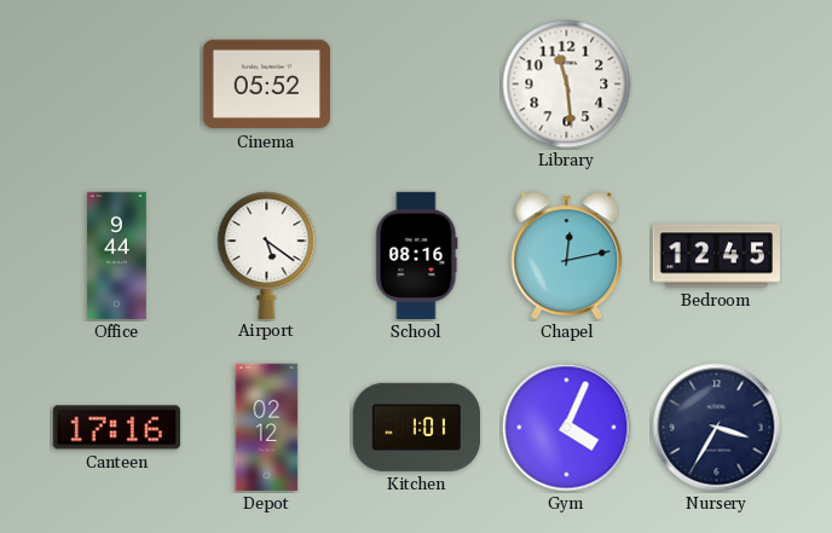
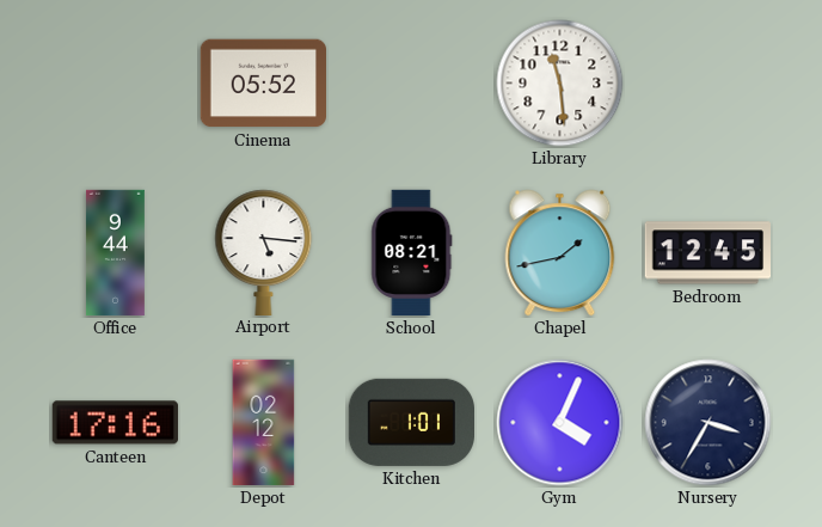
Airport: 5:21 -> 5:16 (264, 252)
School: 08:16 -> 08:21 (412, 253)
Chapel: 12:13 -> 1:43 (560, 253)
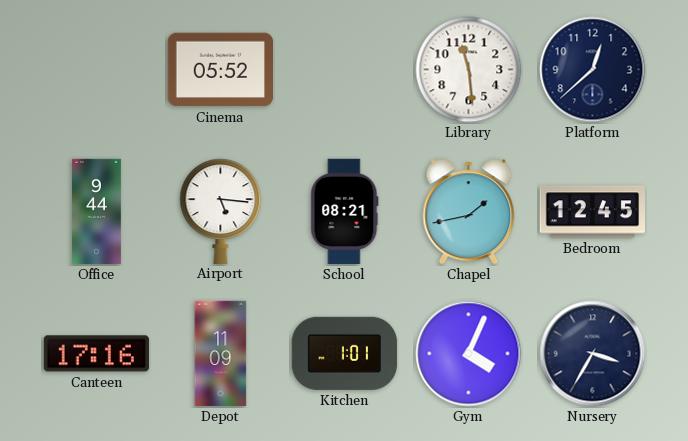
Platform: none -> 12:38 (593, 70)
Depot: 02:12 -> 11:09 (221, 354)
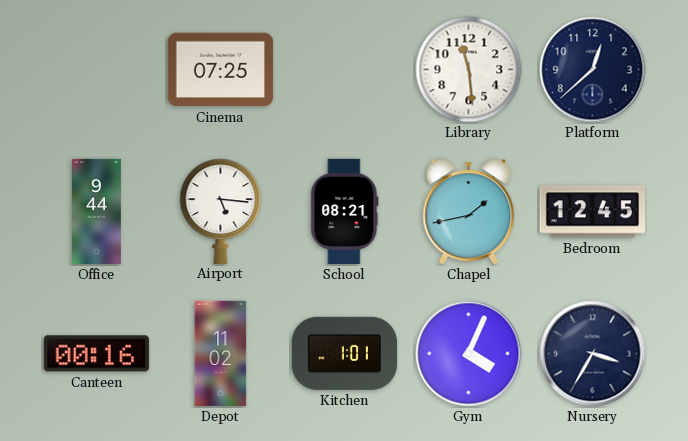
Cinema: 05:52 -> 07:25 (220, 70)
Canteen: 17:16 -> 00:16 (96, 354)
Depot: 11:09 -> 11:02 (221, 354)
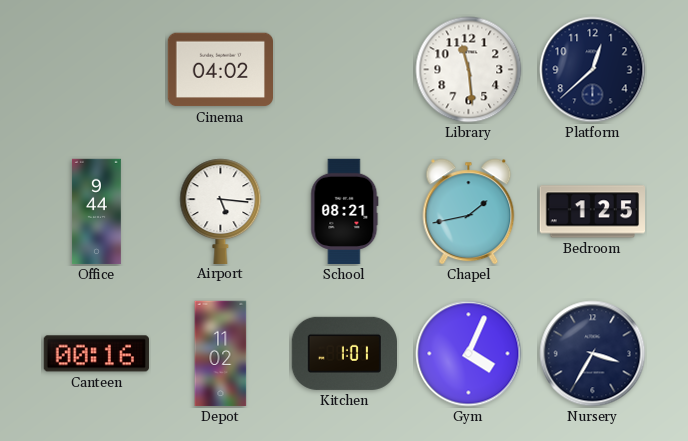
Cinema: 07:25 -> 04:02 (220, 70)
Bedroom: 12:45 -> 1:25 (592, 212)
